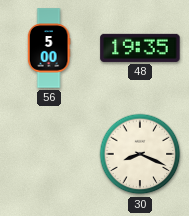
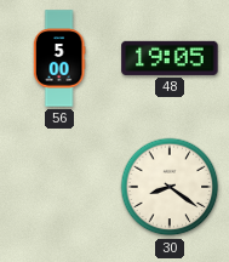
48: 19:35 -> 19:05 (170, 58)
30: 8:19 -> 8:21 (170, 187)
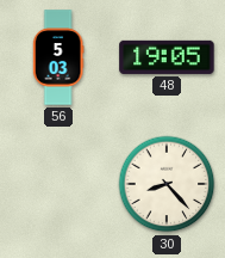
56: 5:00 -> 5:03 (58, 57)
30: 8:21 -> 8:23 (167, 184)
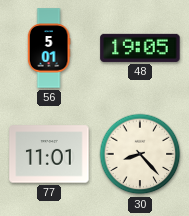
56: 5:03 -> 5:01 (49, 48)
77: none -> 11:01 (49, 154)
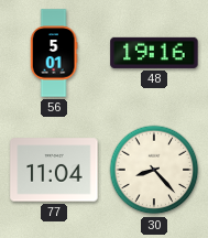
48: 19:05 -> 19:16 (154, 53)
77: 11:01 -> 11:04 (54, 170)
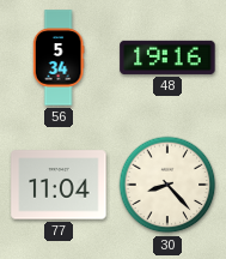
56: 5:01 -> 5:34 (59, 58)
